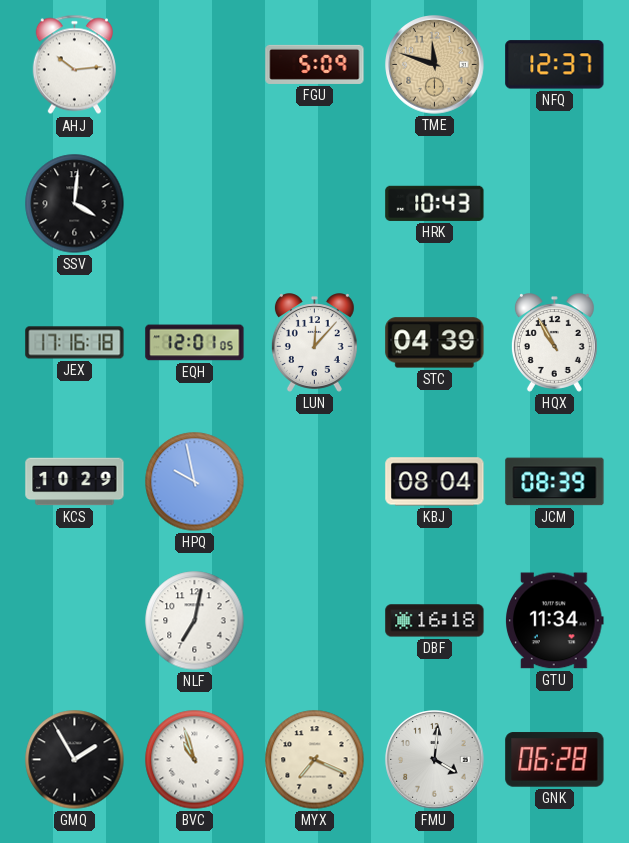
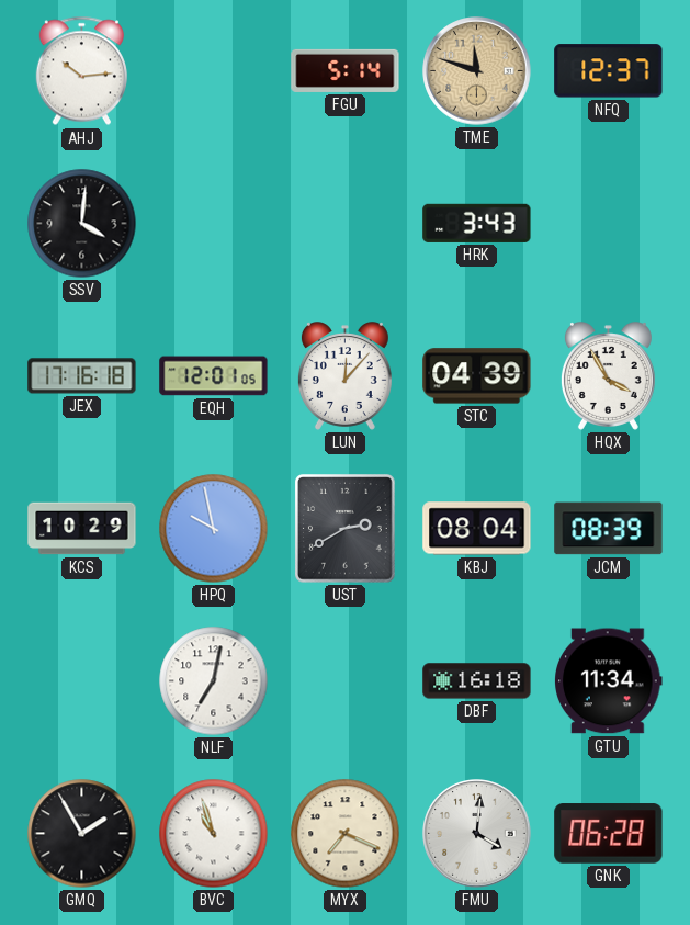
FGU: 5:09 -> 5:14 (346, 70)
HRK: 10:43 -> 3:43 (477, 223)
HQX: 10:55 -> 3:55 (608, 376)
UST: none -> 2:40 (346, 529)
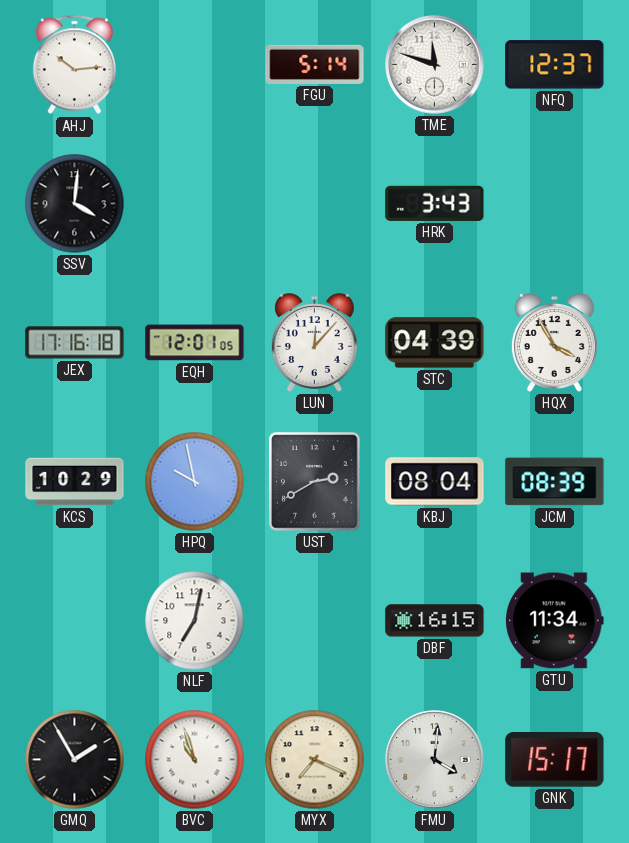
TME dial: champagne -> white (435, 65)
DBF: 16:18 -> 16:15 (435, 621)
GNK: 06:28 -> 15:17 (555, 760)
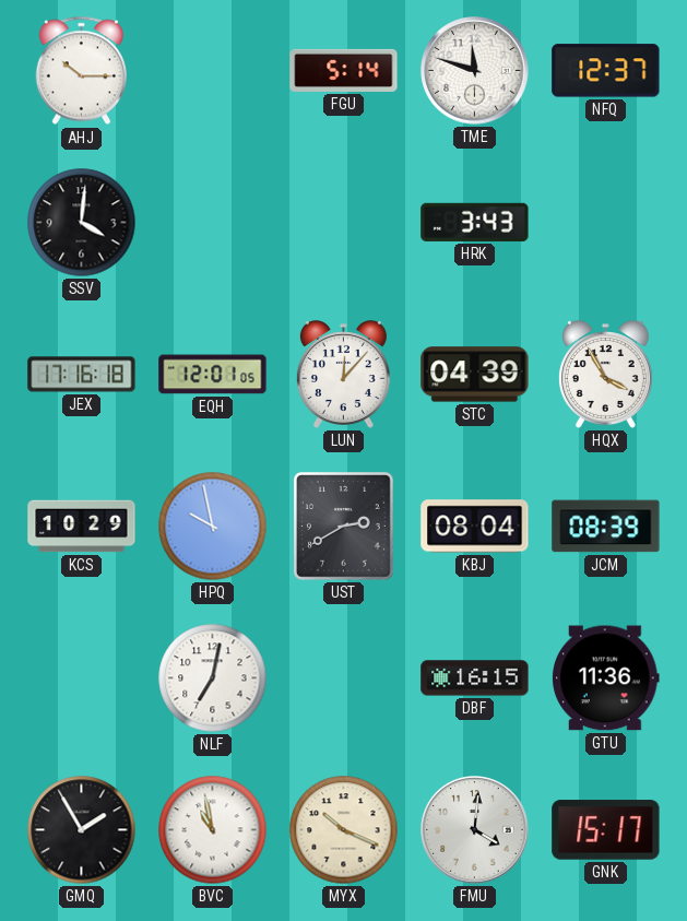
AHJ: 10:14 -> 10:15 (81, 71)
GTU: 11:34 -> 11:36 (606, 678)
BVC: 10:57 -> 10:58 (213, 830)
MYX: 7:19 -> 10:19 (344, 830)
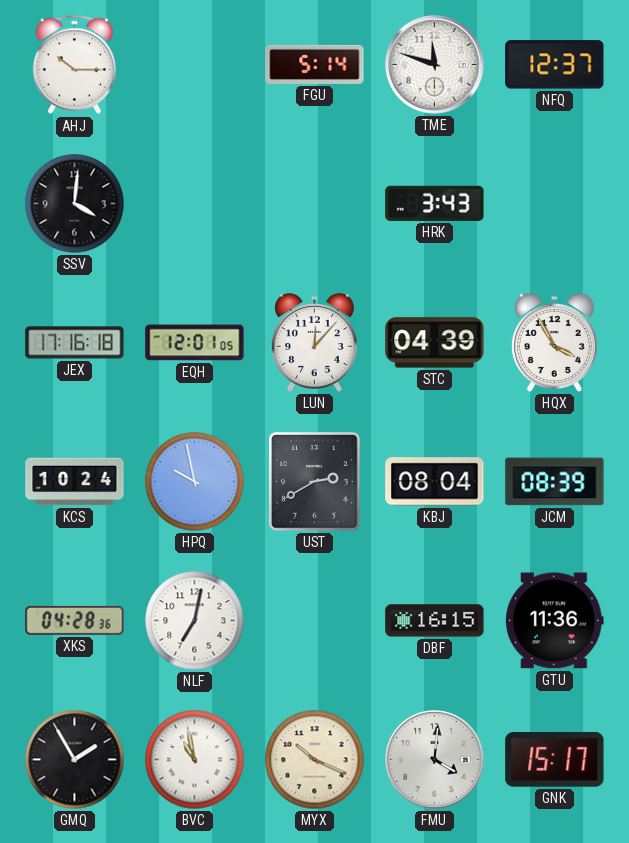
KCS: 10:29 -> 10:24 (75, 482)
XKS: none -> 04:28 (75, 620)
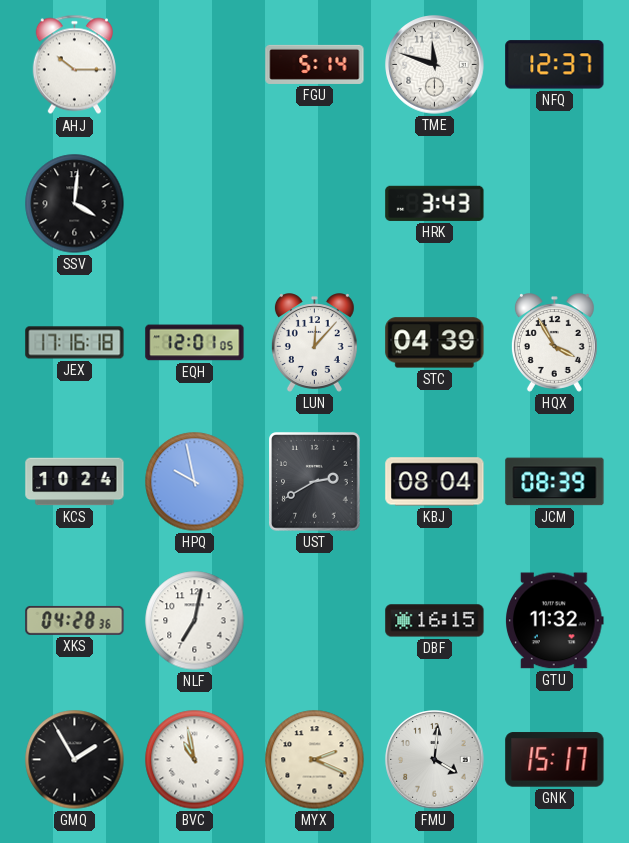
GTU: 11:36 -> 11:32 (555, 621)
MYX: 10:19 -> 2:19 (315, 760)
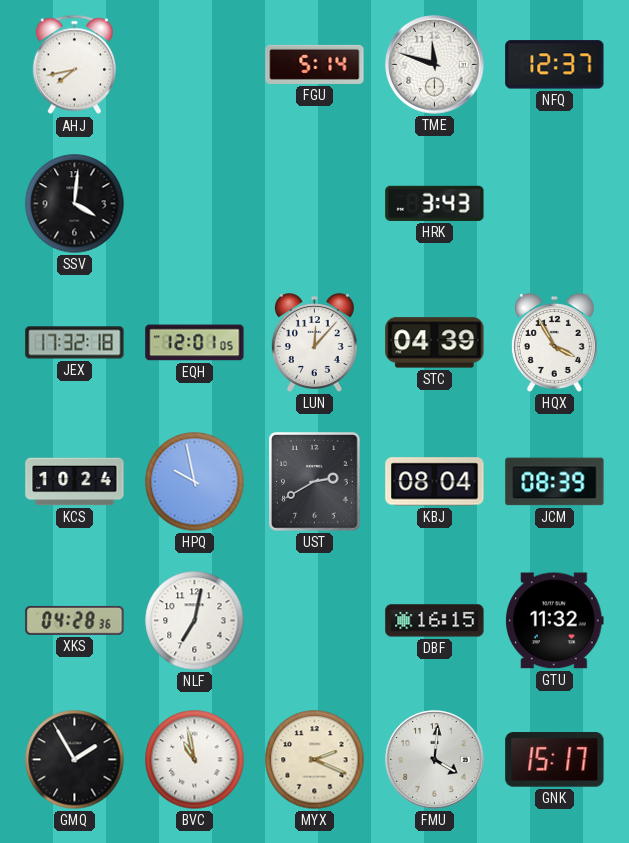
AHJ: 10:15 -> 7:43 (74, 65)
JEX: 17:16 -> 17:32 (75, 343)
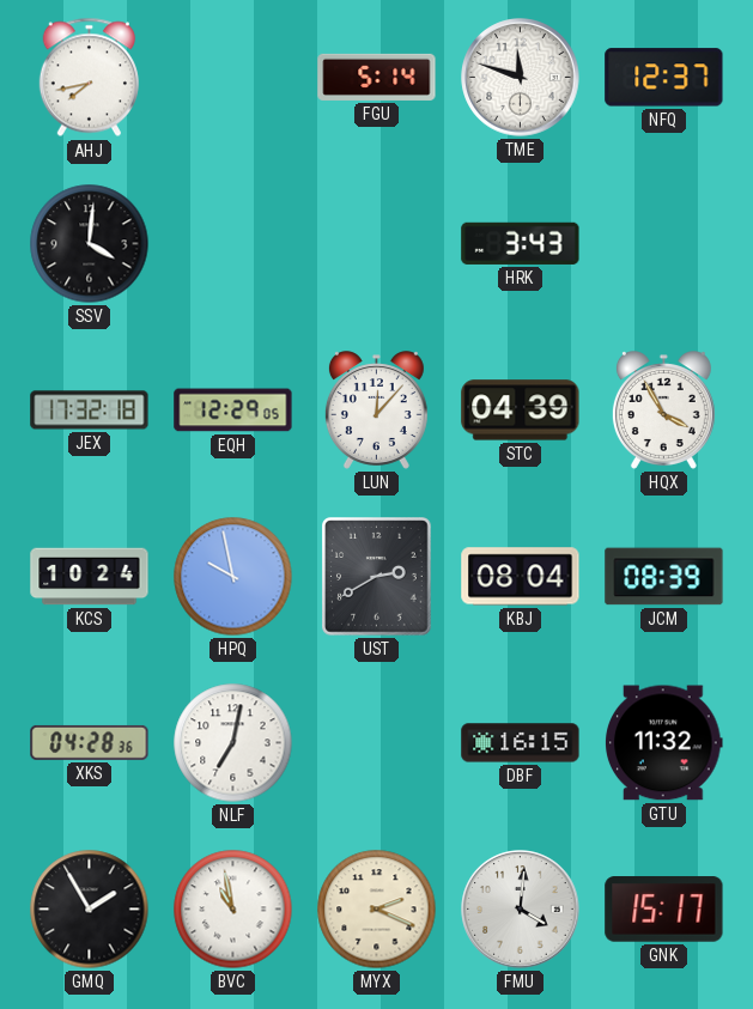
EQH: 12:01 -> 12:29 (233, 411)
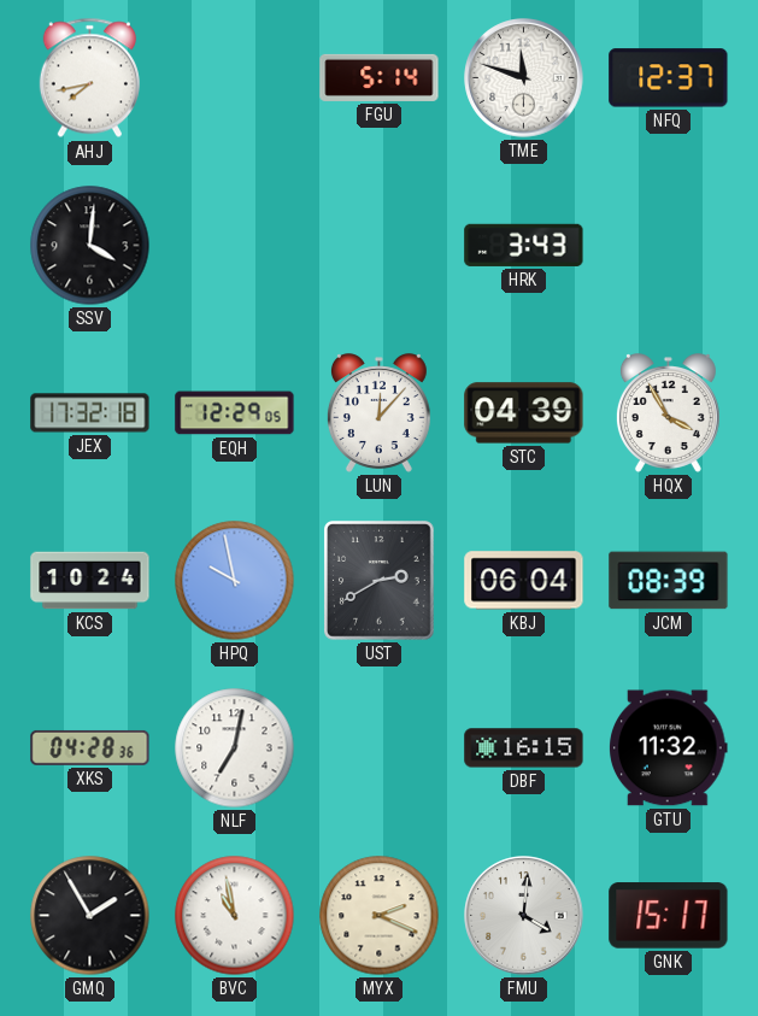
KBJ: 08:04 -> 06:04 (524, 581)
